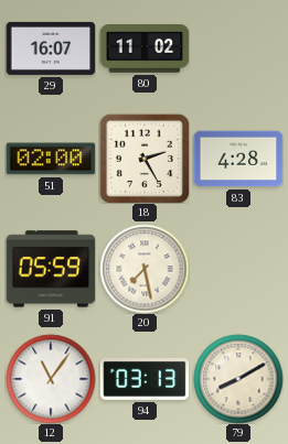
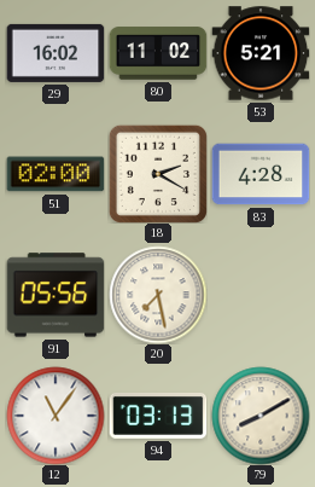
29: 16:07 -> 16:02 (56, 53)
53: none -> 5:21 (261, 53)
18: 2:25 -> 2:20 (158, 174)
91: 05:59 -> 05:56 (56, 295)
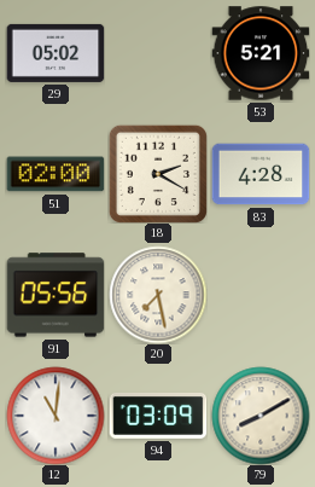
29: 16:02 -> 05:02 (56, 53)
80: 11:02 -> none (158, 53)
12: 11:06 -> 11:01 (56, 416)
94: 03:13 -> 03:09 (158, 417)
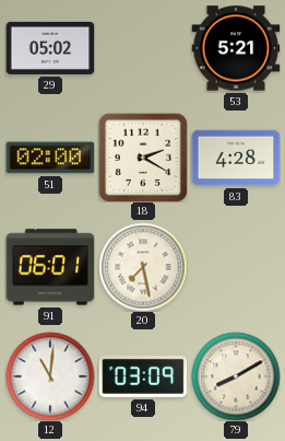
91: 05:56 -> 06:01 (50, 267)
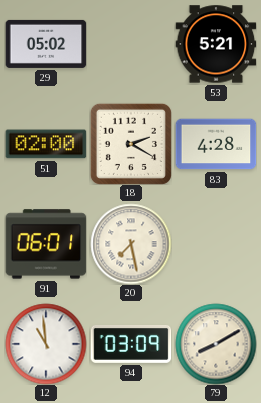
12: 11:01 -> 10:59 (46, 344)
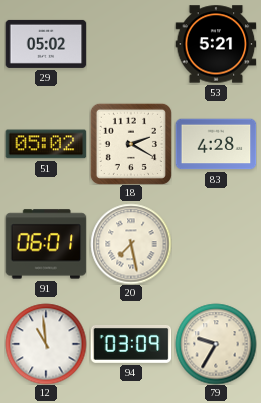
51: 02:00 -> 05:02 (46, 144)
79: 8:10 -> 9:35 (216, 344)
